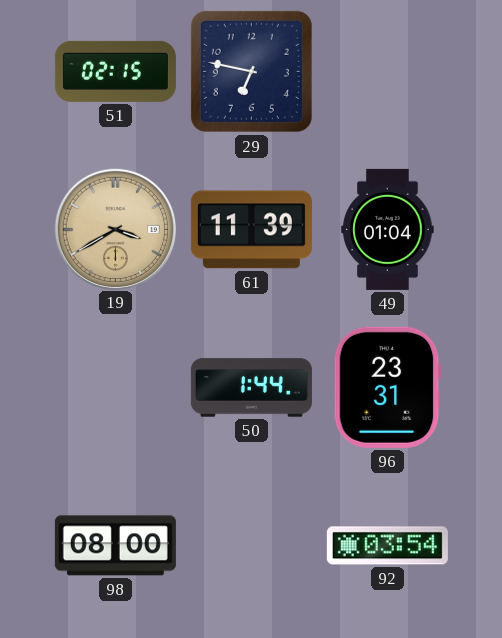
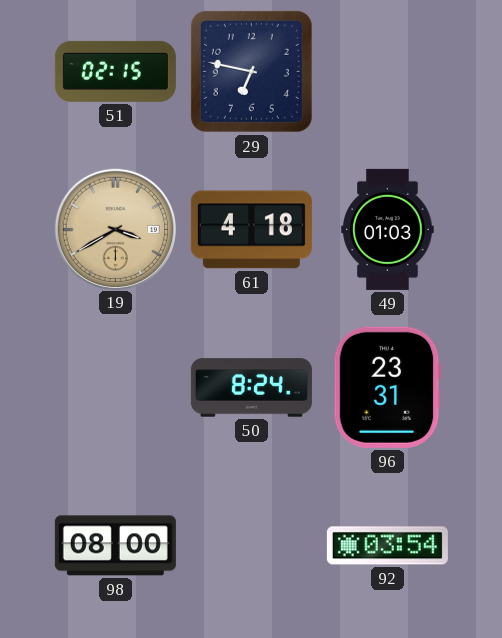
61: 11:39 -> 4:18 (251, 230)
49: 01:04 -> 01:03 (388, 229)
50: 1:44 -> 8:24 (251, 388)
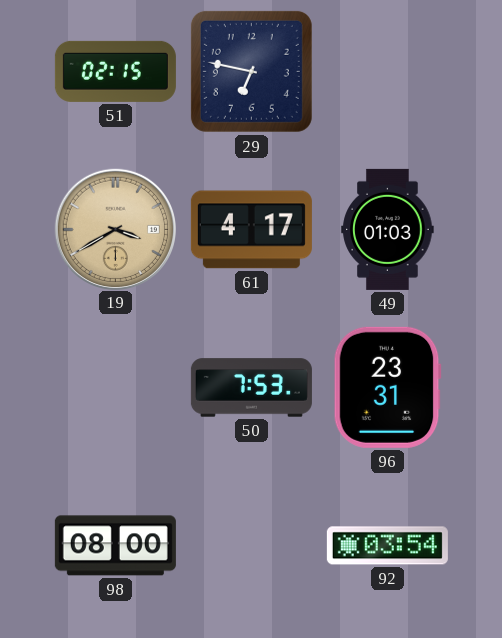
61: 4:18 -> 4:17 (251, 230)
50: 8:24 -> 7:53 (251, 388)
